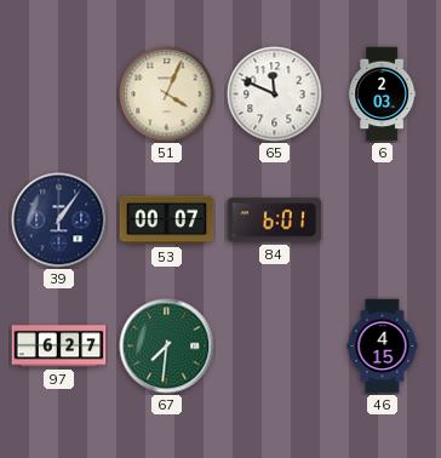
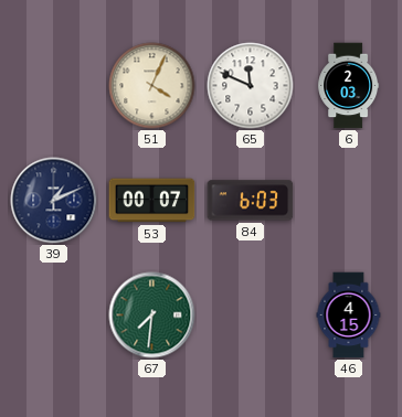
39: 1:06 -> 1:11 (54, 201)
84: 6:01 -> 6:03 (251, 201)
97: 6:27 -> none (59, 347)
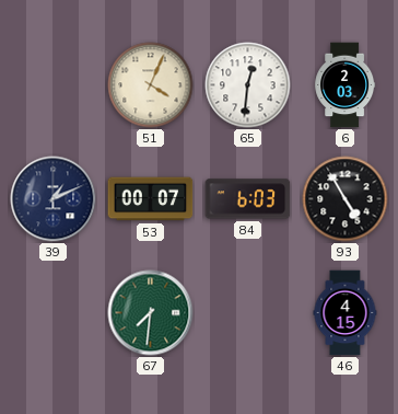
65: 11:49 -> 12:31 (248, 85)
93: none -> 4:55 (346, 199)
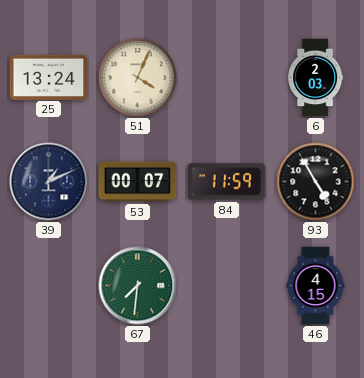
25: none -> 13:24 (49, 77)
65: 12:31 -> none (248, 85)
84: 6:03 -> 11:59 (227, 182)
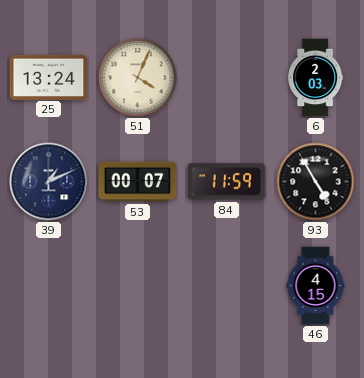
67: 7:31 -> none (138, 286)
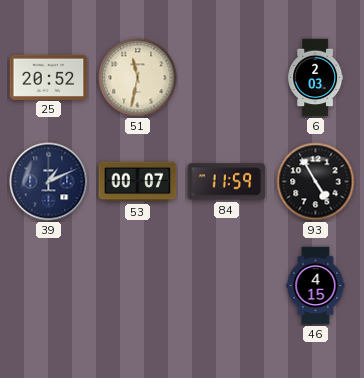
25: 13:24 -> 20:52 (49, 77)
51: 4:04 -> 11:32 (138, 78)
